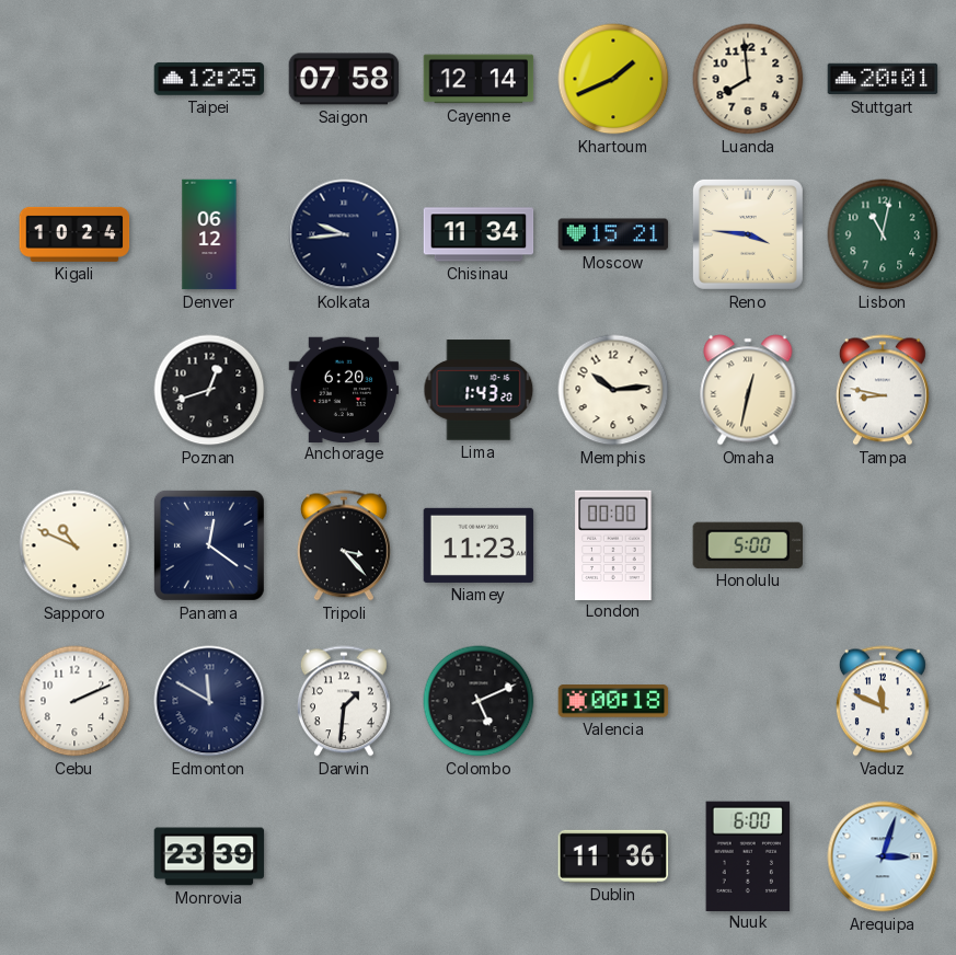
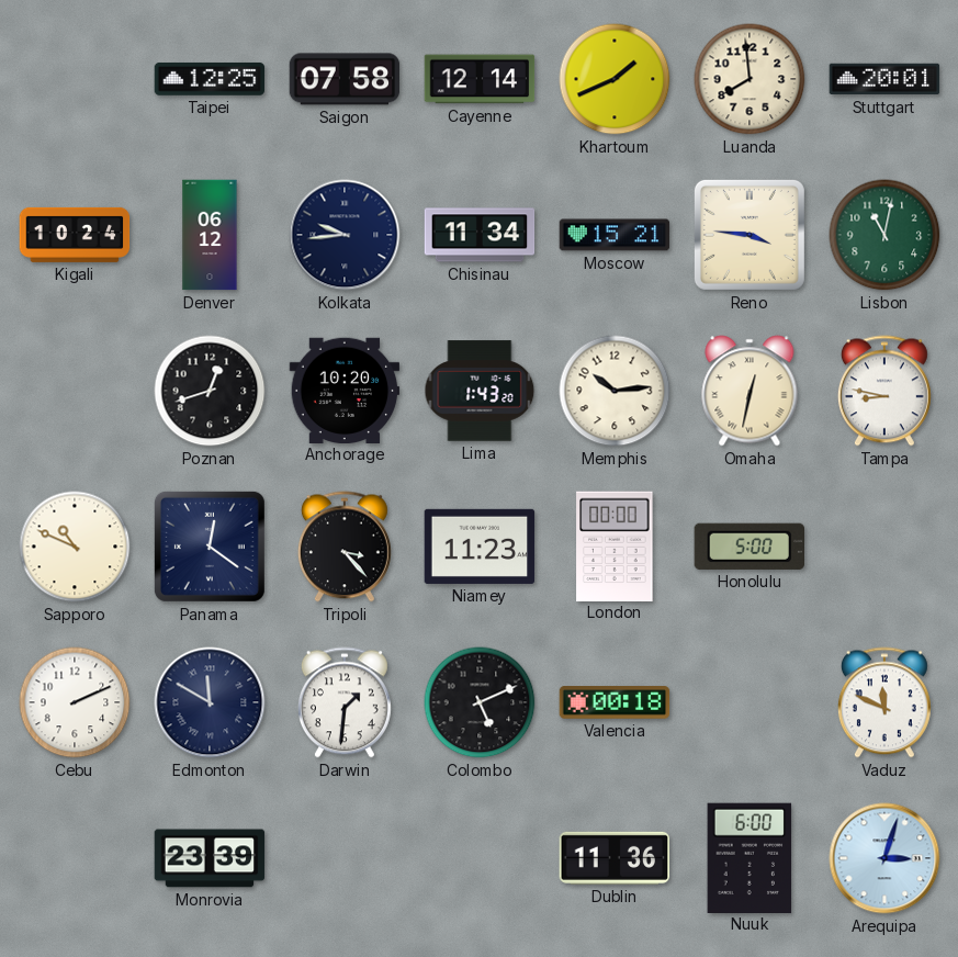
Anchorage: 6:20 -> 10:20 (345, 390)
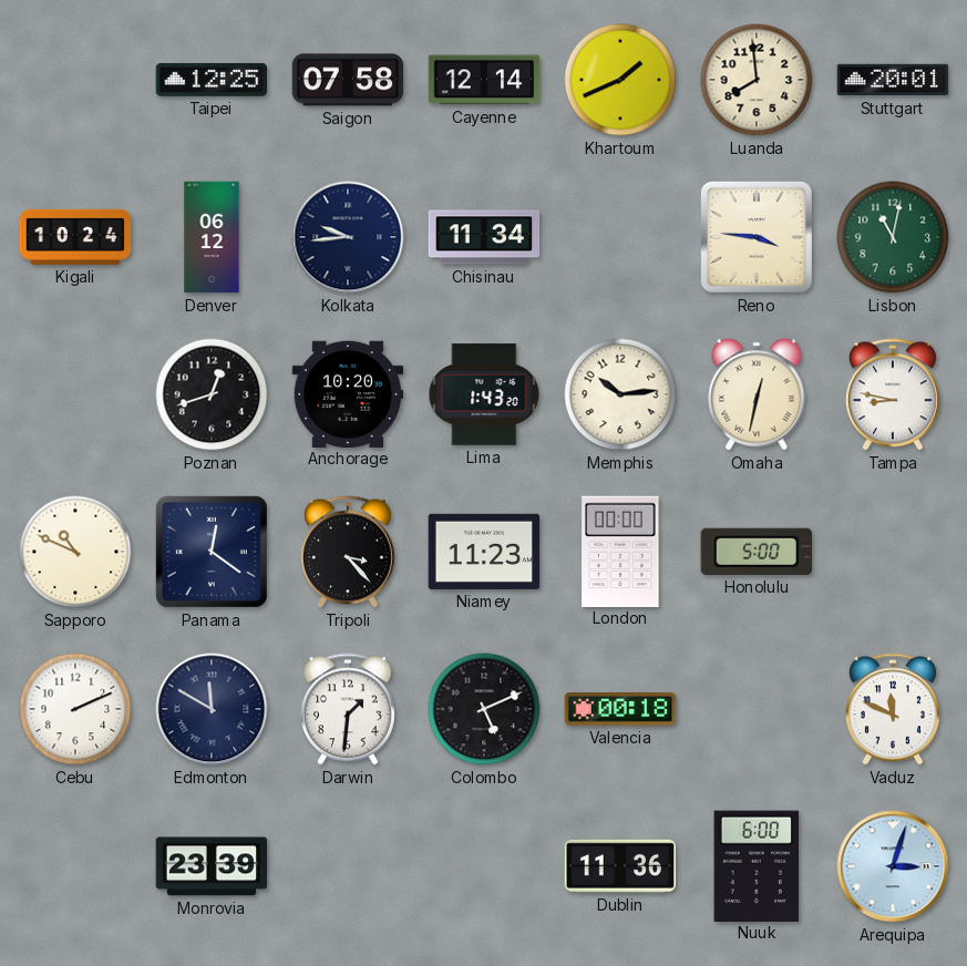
Moscow: 15:21 -> none (615, 235)
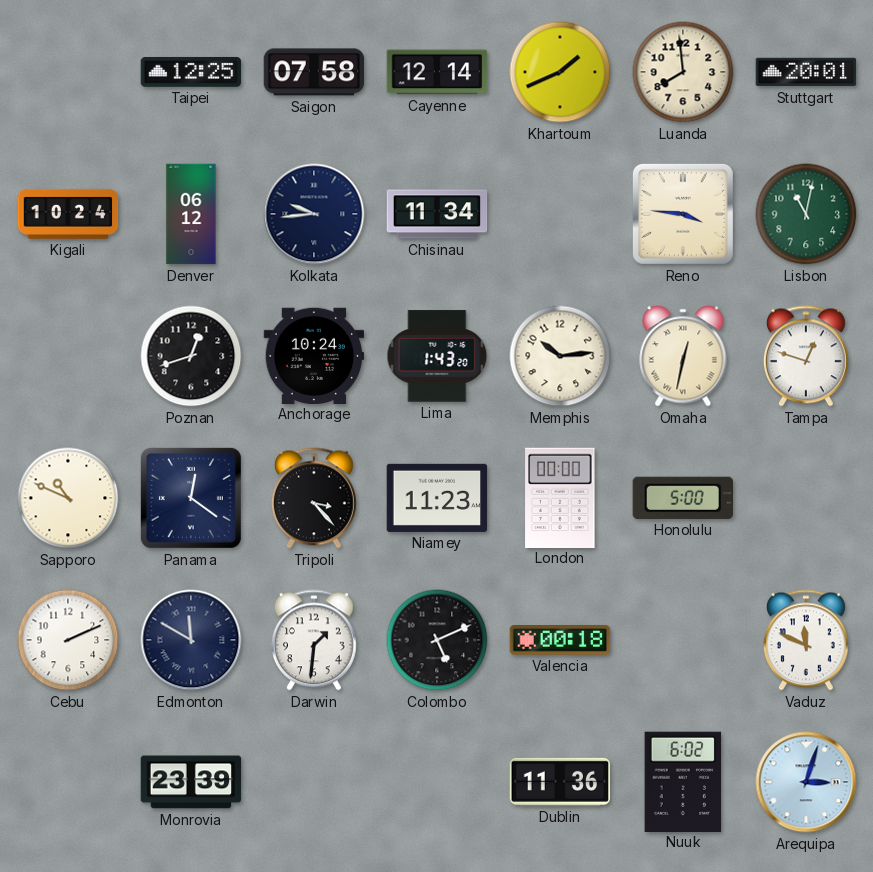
Anchorage: 10:20 -> 10:24 (314, 355)
Tampa: 8:47 -> 12:48 (806, 356)
Nuuk: 6:00 -> 6:02 (683, 781)
